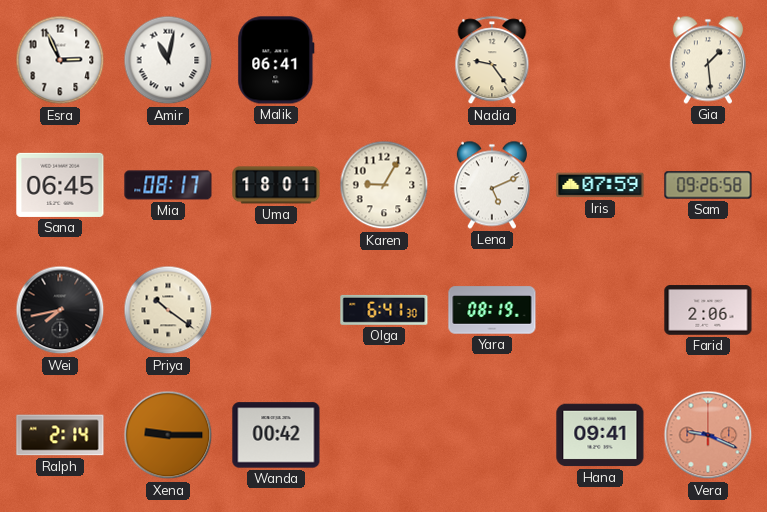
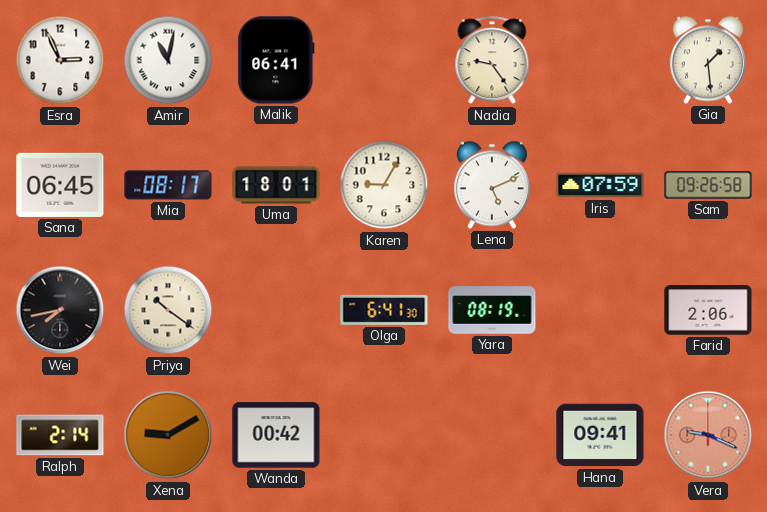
Xena: 9:15 -> 9:10 (168, 435)
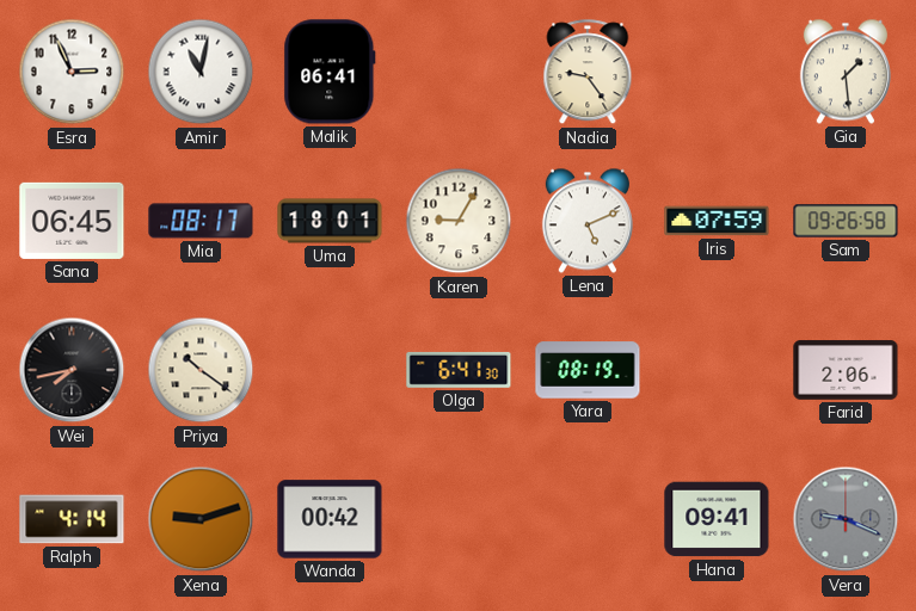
Ralph: 2:14 -> 4:14 (72, 519)
Xena: 9:10 -> 9:12 (201, 519)
Vera dial: salmon -> grey (846, 519)
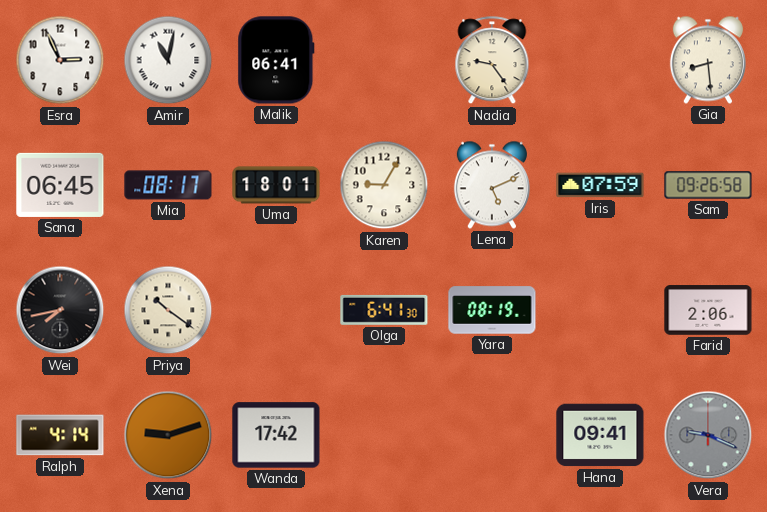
Gia: 1:29 -> 8:29 (708, 60)
Wanda: 00:42 -> 17:42 (276, 435)
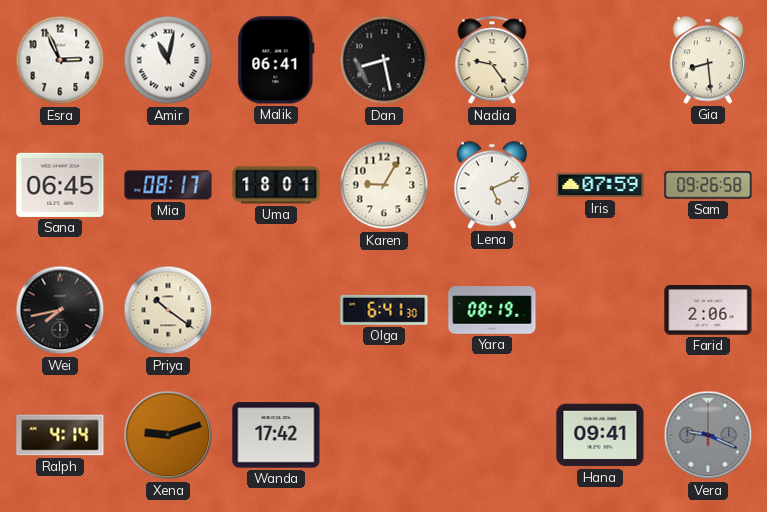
Dan: none -> 8:28 (384, 60)
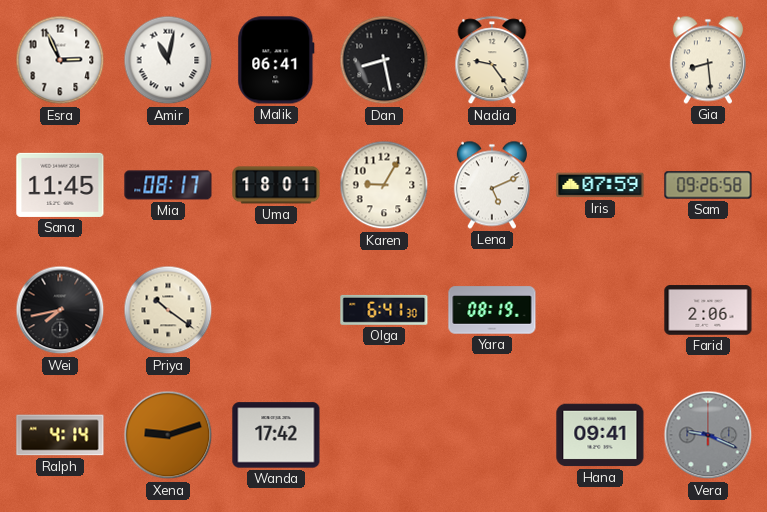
Sana: 06:45 -> 11:45 (60, 185)
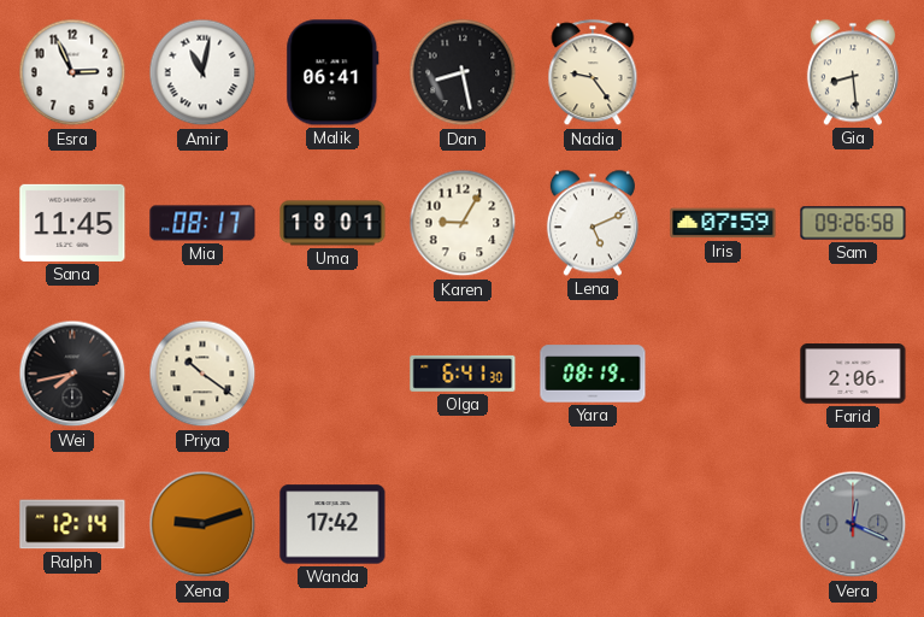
Ralph: 4:14 -> 12:14 (72, 524)
Hana: 09:41 -> none (600, 435)
Vera: 9:19 -> 12:19 (853, 524)
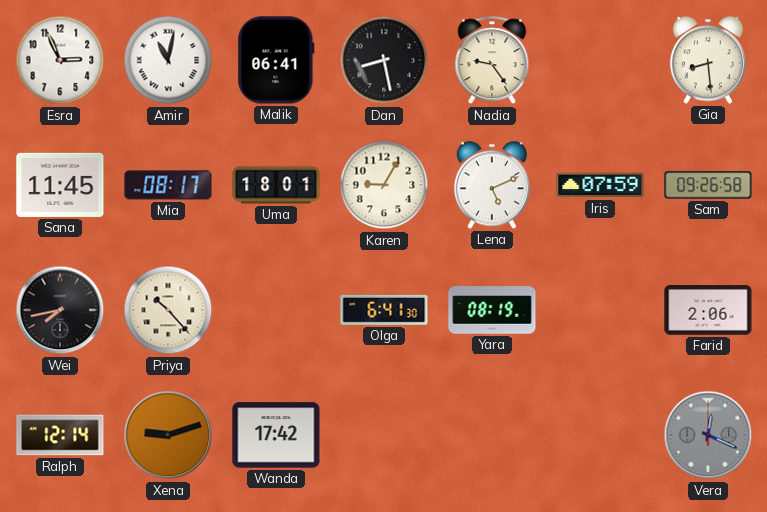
Priya: 10:21 -> 10:23 (168, 310)
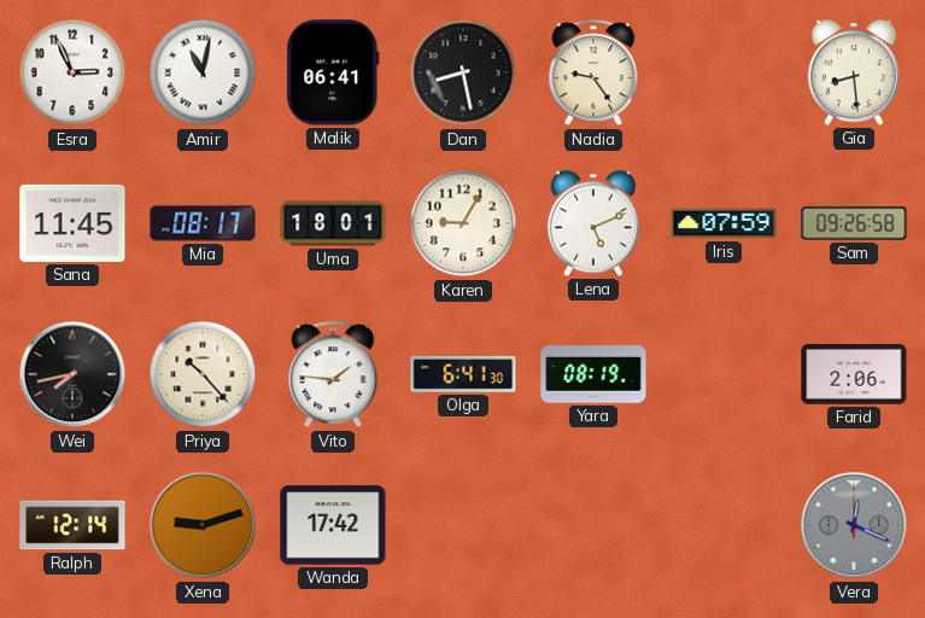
Vito: none -> 1:46 (333, 375)
